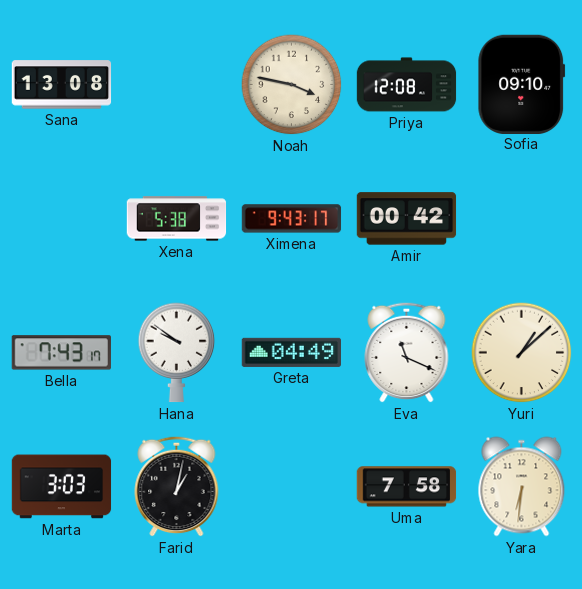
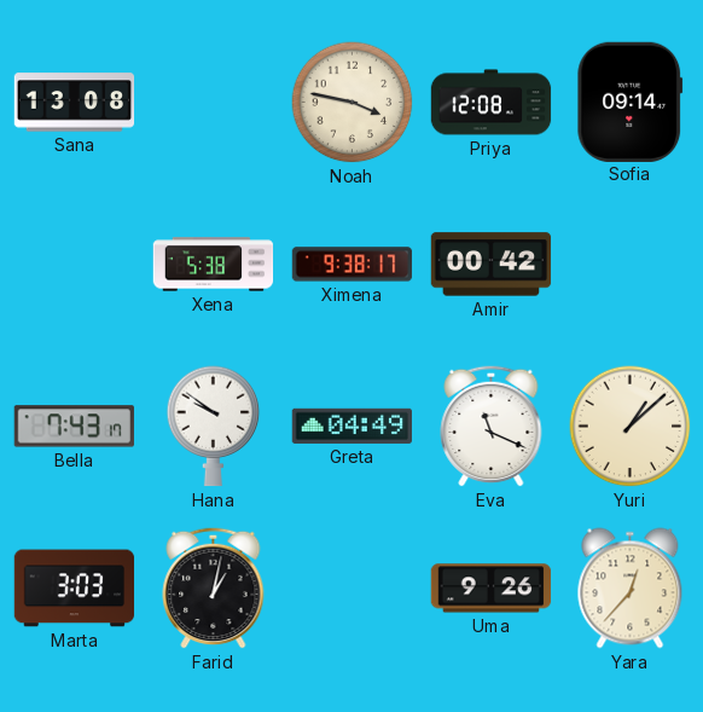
Sofia: 09:10 -> 09:14 (631, 102)
Ximena: 9:43 -> 9:38 (353, 265)
Uma: 7:58 -> 9:26 (492, 589)
Yara: 6:31 -> 12:37 (631, 589)
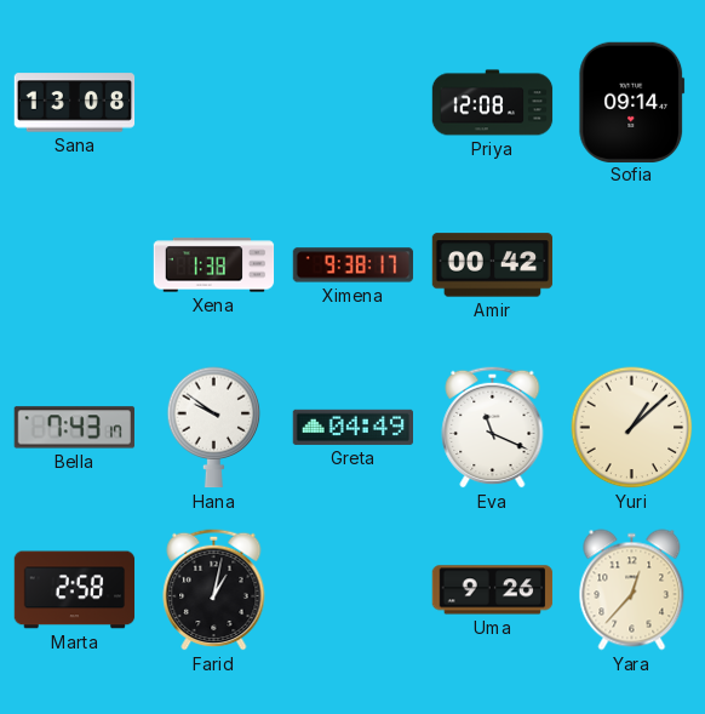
Noah: 3:47 -> none (353, 103)
Xena: 5:38 -> 1:38 (214, 265)
Marta: 3:03 -> 2:58 (75, 590)
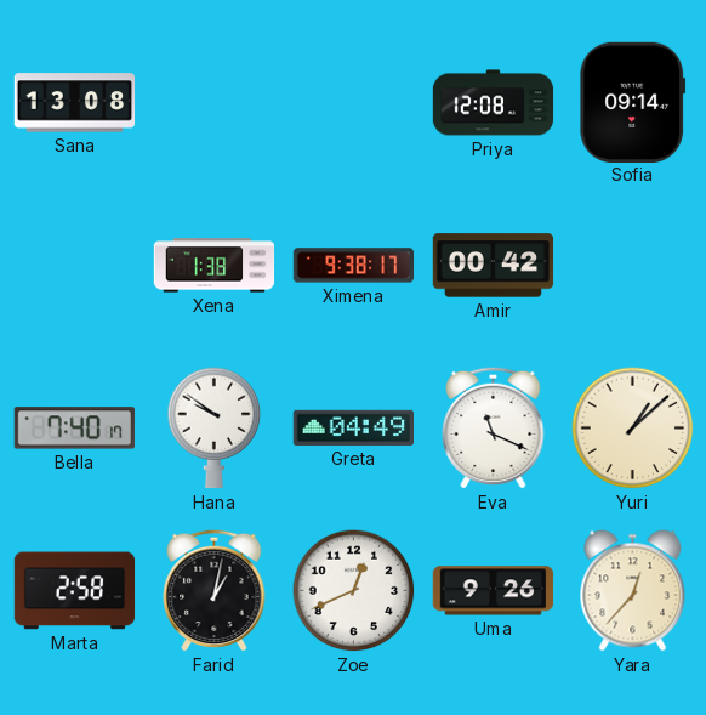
Bella: 7:43 -> 7:40 (74, 429)
Zoe: none -> 12:41 (354, 591)
